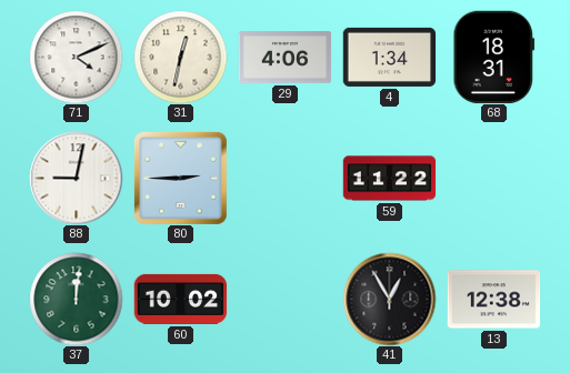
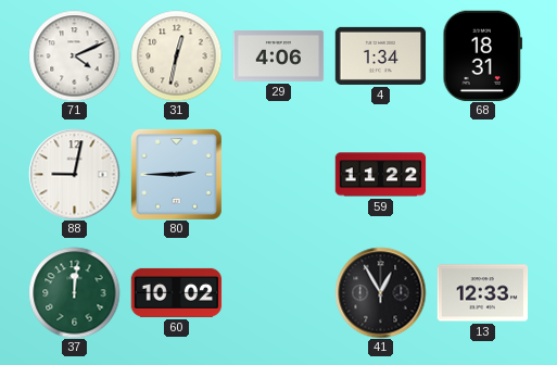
13: 12:38 -> 12:33 (482, 293)
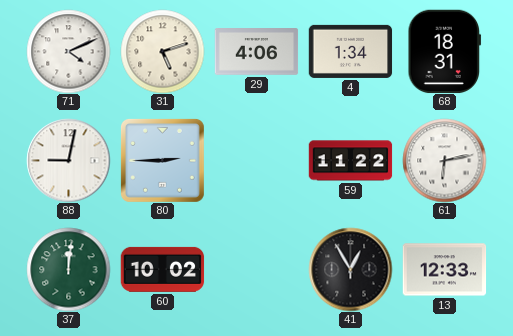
31: 12:32 -> 5:12 (162, 51)
61: none -> 6:13 (444, 160)
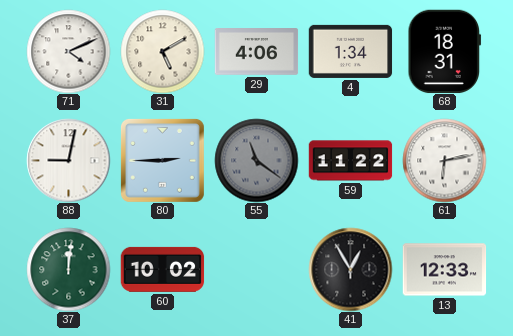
31: 5:12 -> 5:10 (162, 51)
55: none -> 11:21 (256, 160)
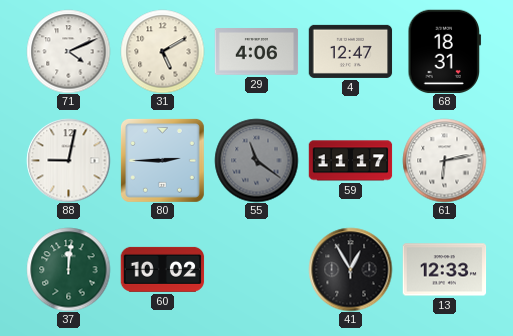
4: 1:34 -> 12:47 (350, 51)
59: 11:22 -> 11:17 (350, 161)
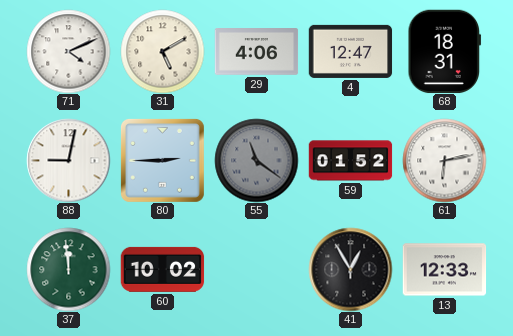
59: 11:17 -> 01:52 (350, 161)
37: 12:01 -> 11:59 (68, 269)
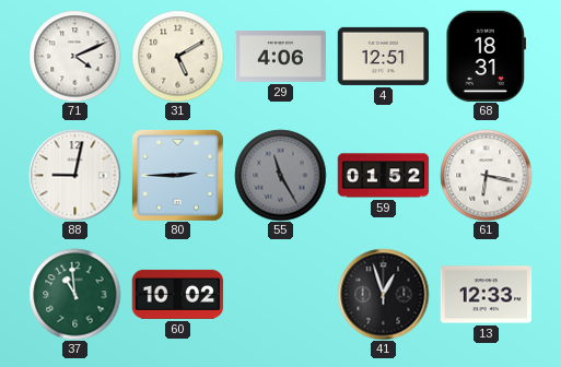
4: 12:47 -> 12:51 (383, 56)
55: 11:21 -> 11:25 (280, 175)
61: 6:13 -> 6:17 (486, 175)
37: 11:59 -> 10:59 (74, 294)
41: 12:55 -> 12:57 (383, 294)
